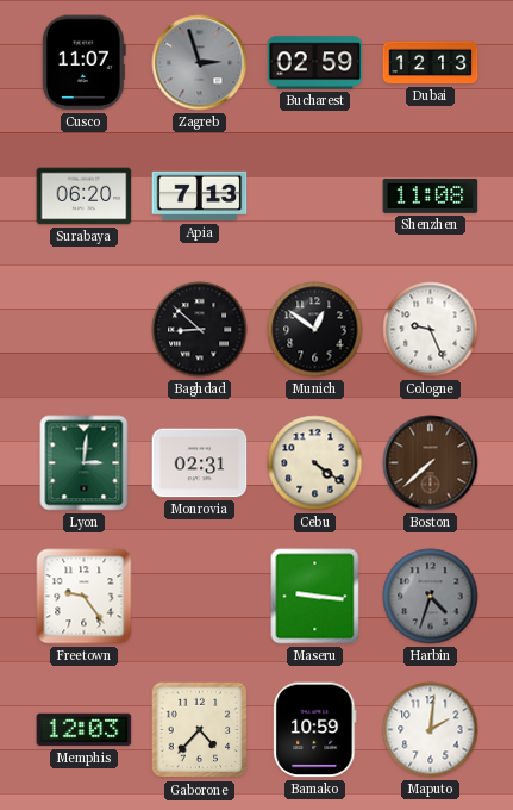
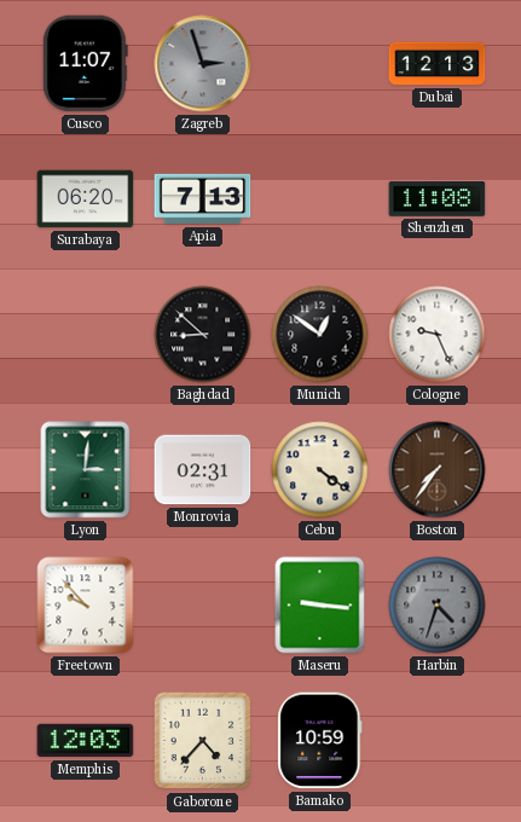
Bucharest: 02:59 -> none (315, 63)
Boston: 7:38 -> 7:36 (438, 470)
Freetown: 9:24 -> 9:53 (86, 606)
Maputo: 2:01 -> none (431, 730)
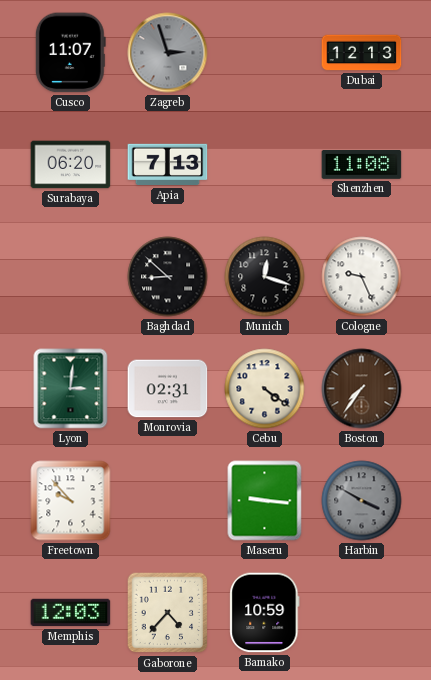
Munich: 12:51 -> 12:18 (265, 277)
Harbin: 4:33 -> 3:50 (362, 501)
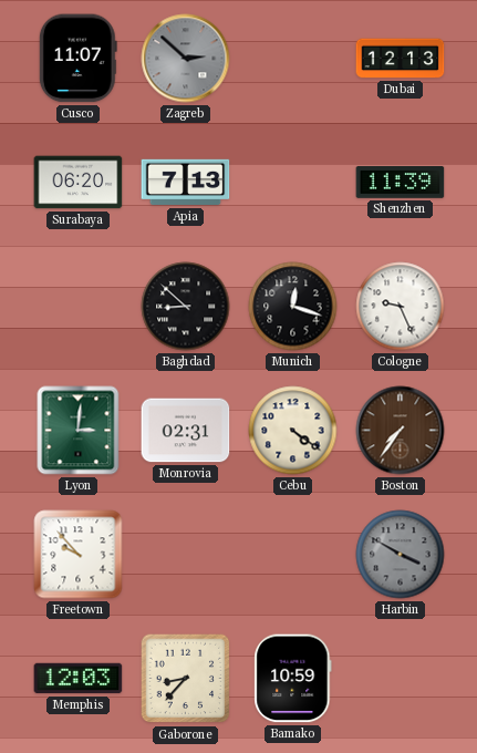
Zagreb: 2:57 -> 2:52 (186, 59)
Shenzhen: 11:08 -> 11:39 (401, 183)
Maseru: 9:16 -> none (265, 501)
Gaborone: 4:37 -> 8:37 (186, 679)
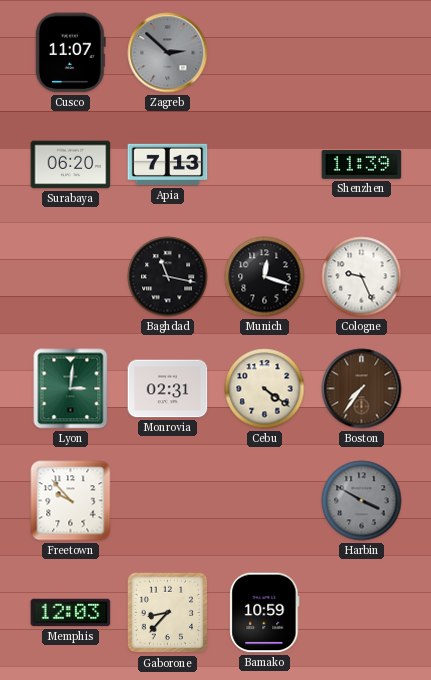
Dubai: 12:13 -> none (401, 59)
Baghdad: 8:52 -> 11:17 (168, 277)
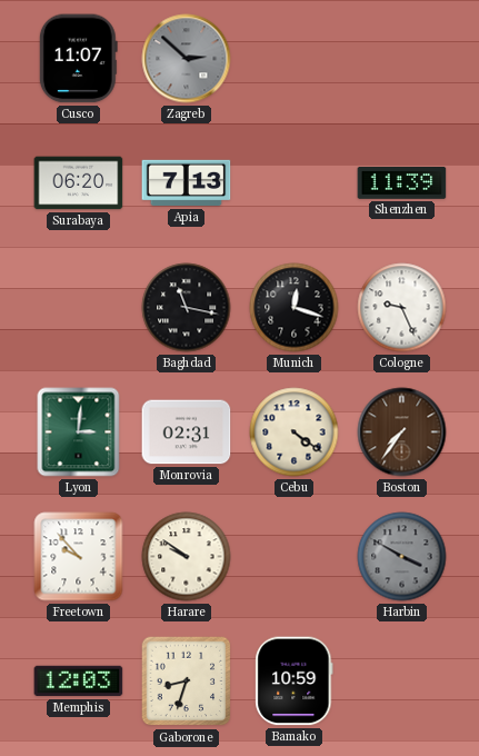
Harare: none -> 9:51 (187, 557)
Gaborone: 8:37 -> 8:33 (187, 682)
